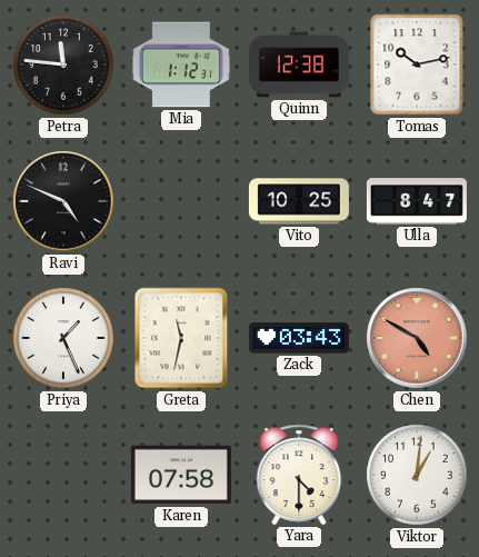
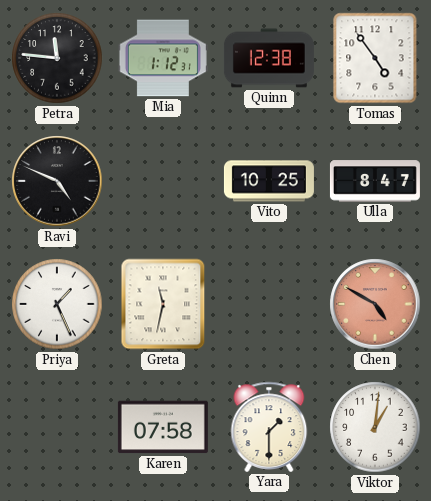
Tomas: 10:13 -> 4:54 (375, 58)
Zack: 03:43 -> none (299, 338)
Yara: 4:30 -> 1:30 (269, 427)
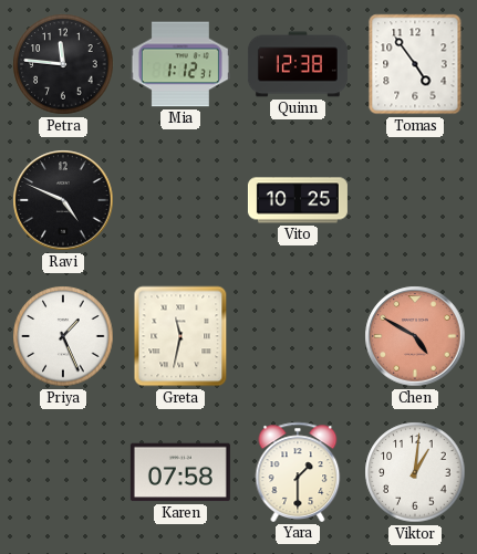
Ulla: 8:47 -> none (375, 181)
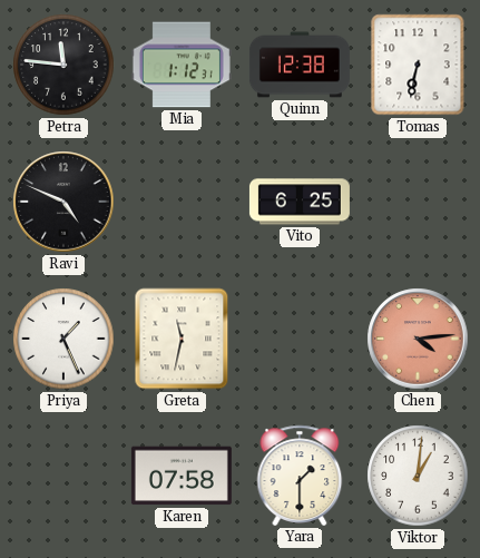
Tomas: 4:54 -> 6:32 (418, 65)
Vito: 10:25 -> 6:25 (300, 202)
Chen: 4:50 -> 4:14 (418, 339)
